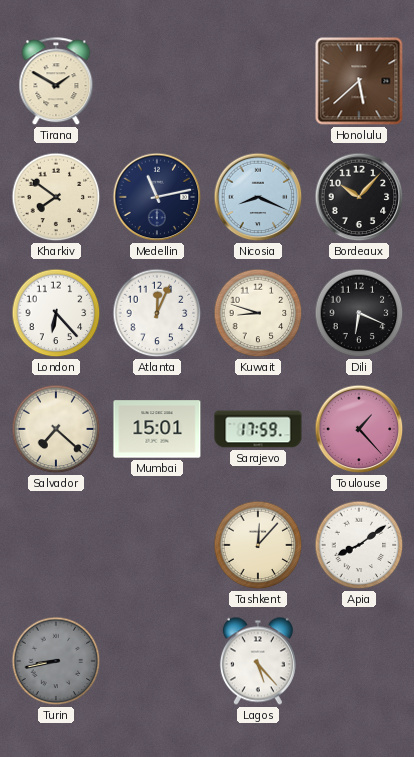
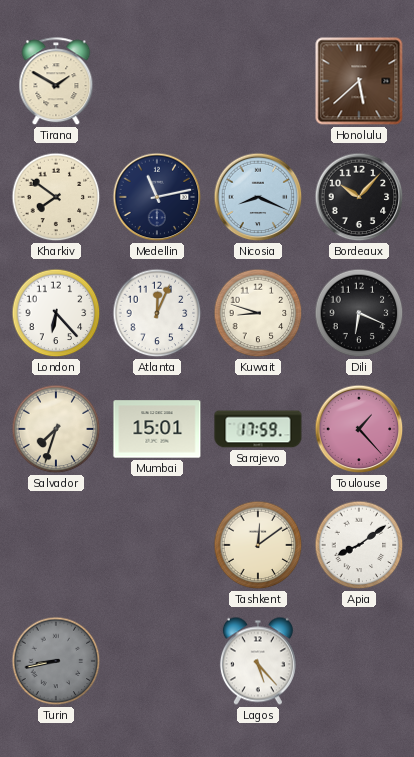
Salvador: 7:22 -> 7:33 (56, 429)
Tashkent: 12:07 -> 12:09 (258, 545)
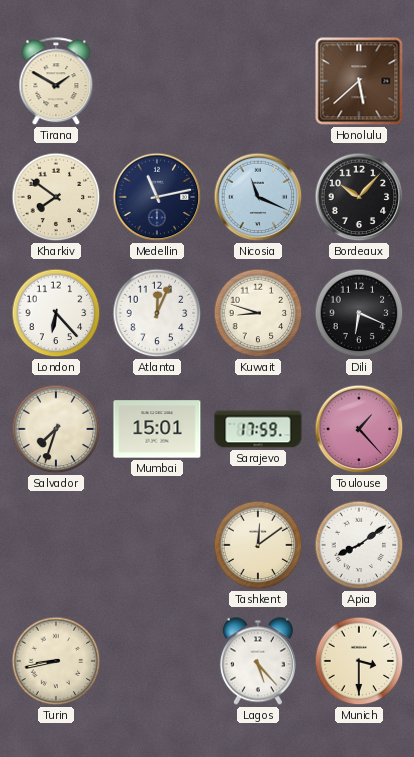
Nicosia: 8:19 -> 11:19 (258, 197)
Turin dial: grey -> cream (56, 661)
Munich: none -> 3:30 (359, 661)
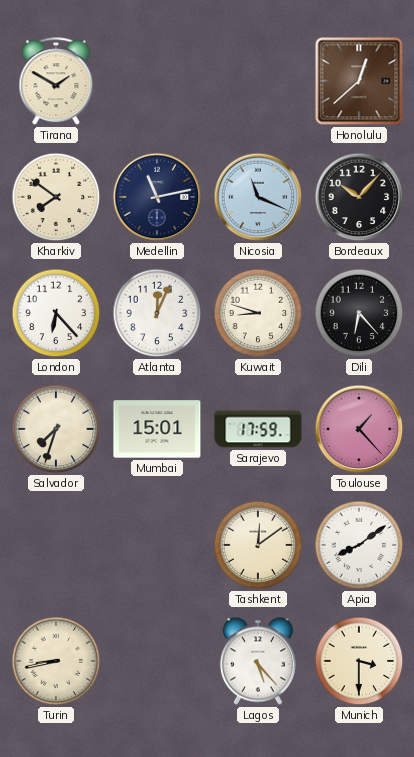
Honolulu: 5:38 -> 12:38 (359, 81)
Dili: 6:19 -> 6:23 (359, 313)
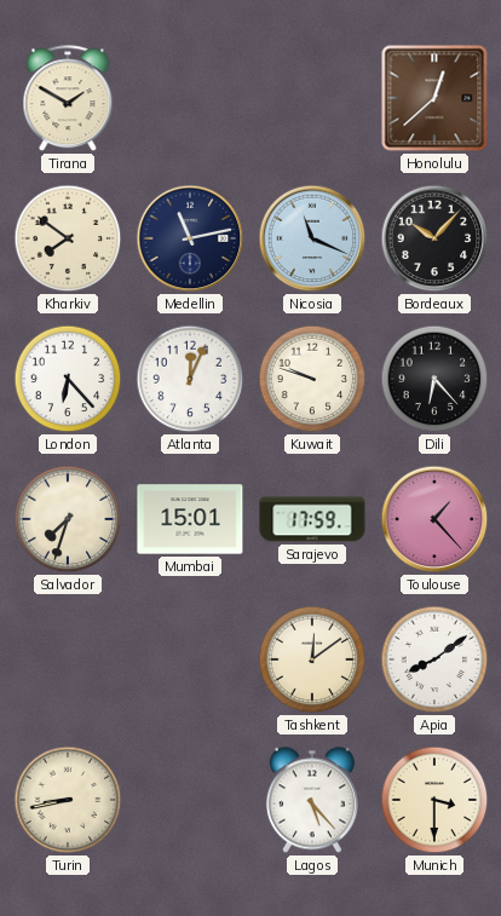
Kuwait: 8:48 -> 9:48 (312, 379)
